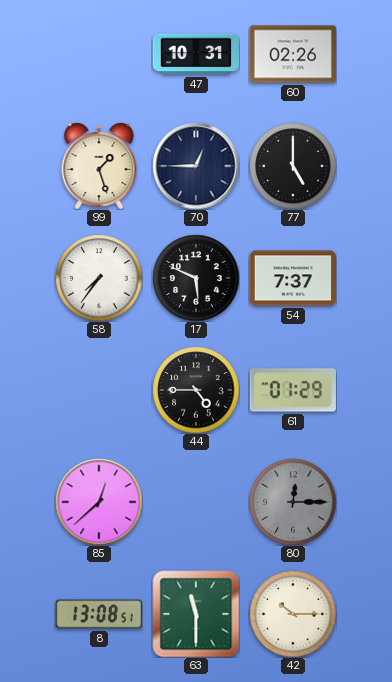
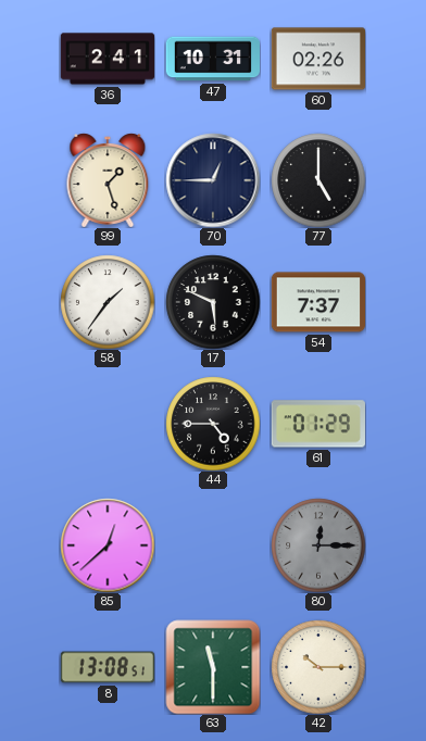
36: none -> 2:41 (106, 59)
58: 7:36 -> 1:36 (108, 302)
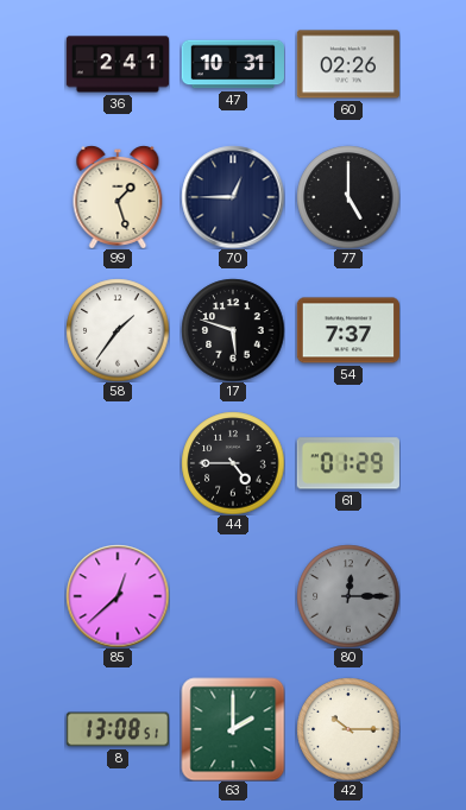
17: 5:49 -> 5:48 (233, 330)
63: 11:30 -> 2:00 (233, 729)
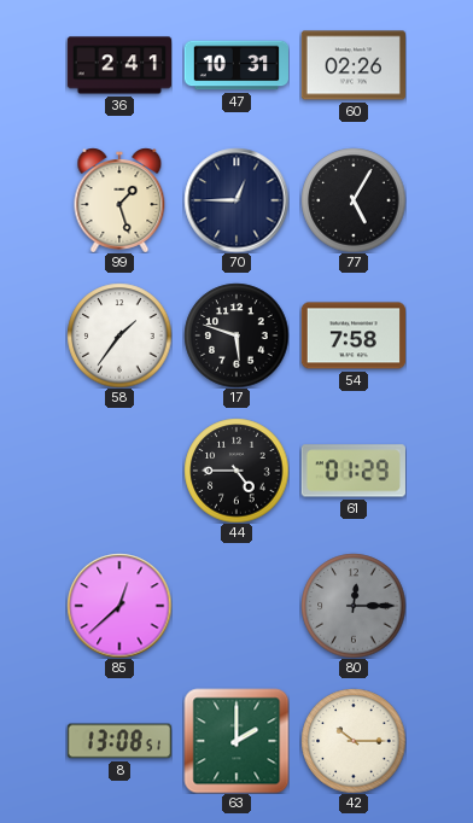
77: 5:00 -> 5:05 (354, 200)
54: 7:37 -> 7:58 (352, 335)
